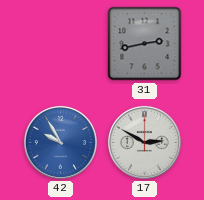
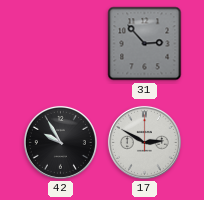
31: 2:43 -> 2:53 (145, 44)
42 dial: blue -> black (60, 142)
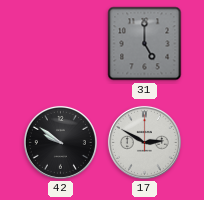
31: 2:53 -> 5:00 (145, 44)
42: 9:55 -> 9:51 (60, 142)
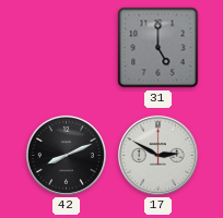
42: 9:51 -> 8:11 (66, 155)
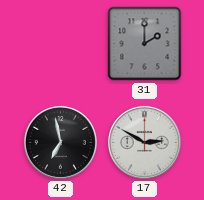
31: 5:00 -> 2:00 (145, 44)
42: 8:11 -> 6:58 (60, 142)
